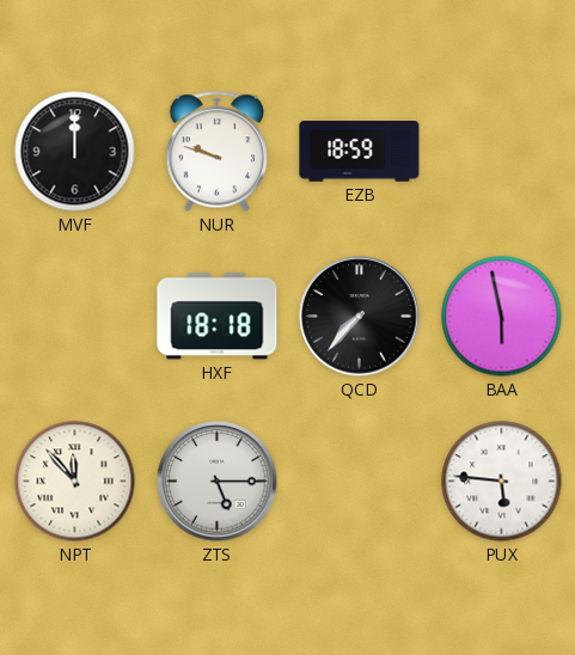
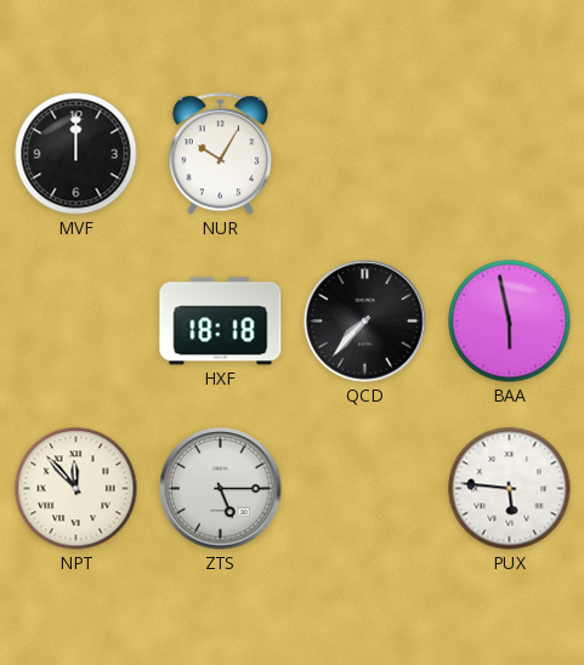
NUR: 9:48 -> 10:05 (220, 154)
EZB: 18:59 -> none (360, 152)
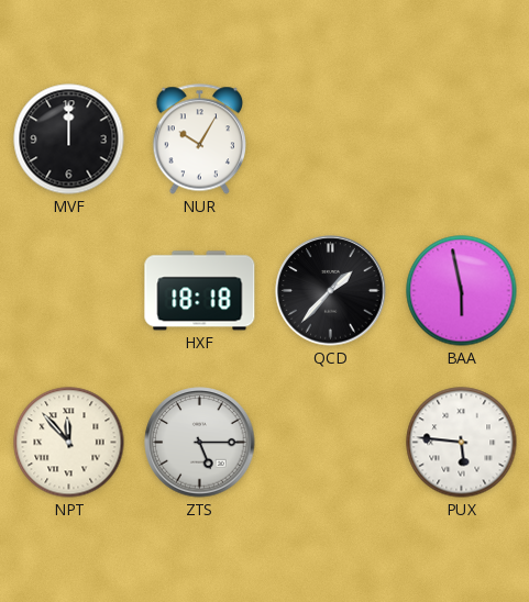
QCD: 7:37 -> 1:37 (331, 291)
